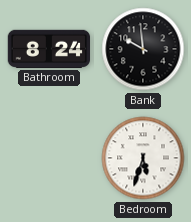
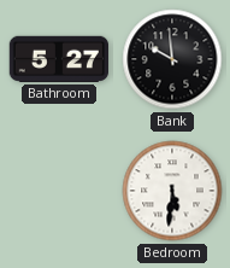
Bathroom: 8:24 -> 5:27 (58, 59)
Bedroom: 5:33 -> 5:31 (172, 191)
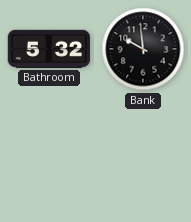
Bathroom: 5:27 -> 5:32 (48, 49)
Bedroom: 5:31 -> none (172, 191)
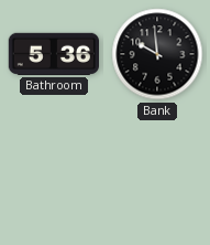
Bathroom: 5:32 -> 5:36 (53, 54)
